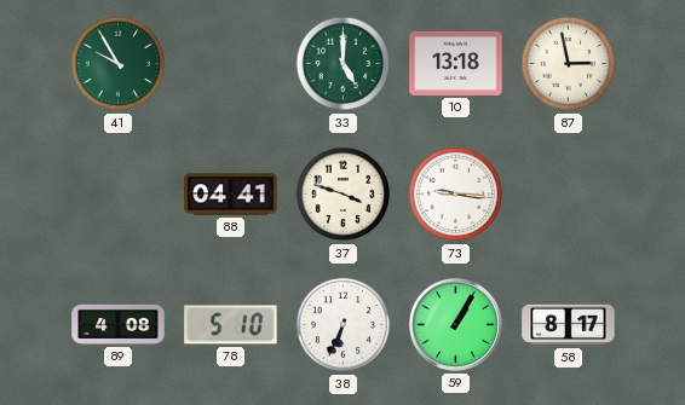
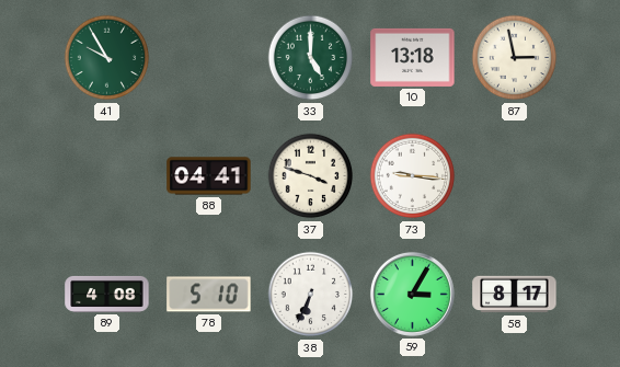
59: 1:05 -> 3:05 (412, 294)
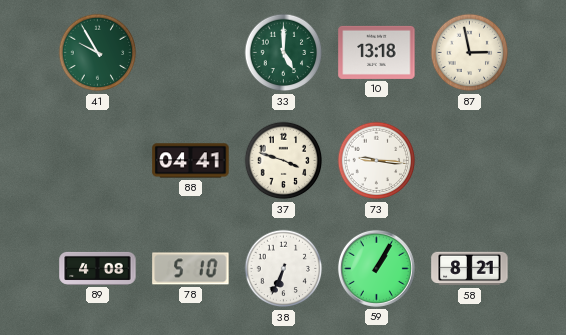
59: 3:05 -> 1:05 (376, 268)
58: 8:17 -> 8:21 (470, 269)
